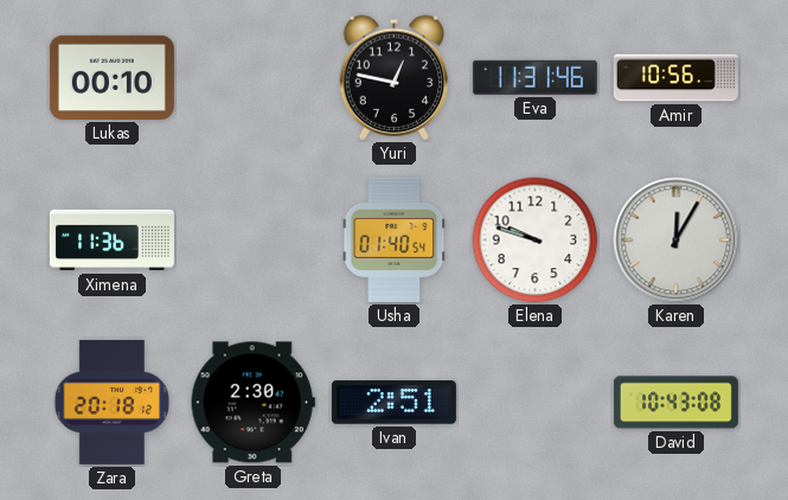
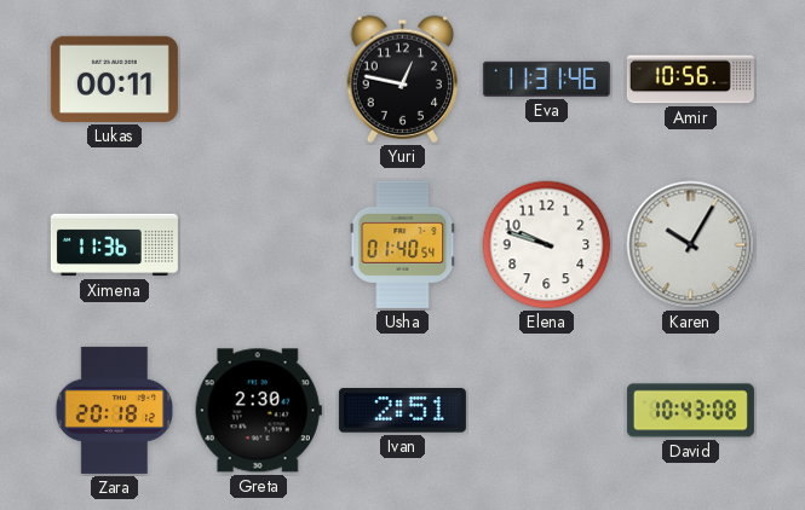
Lukas: 00:10 -> 00:11 (114, 79)
Karen: 12:05 -> 10:05 (691, 245)
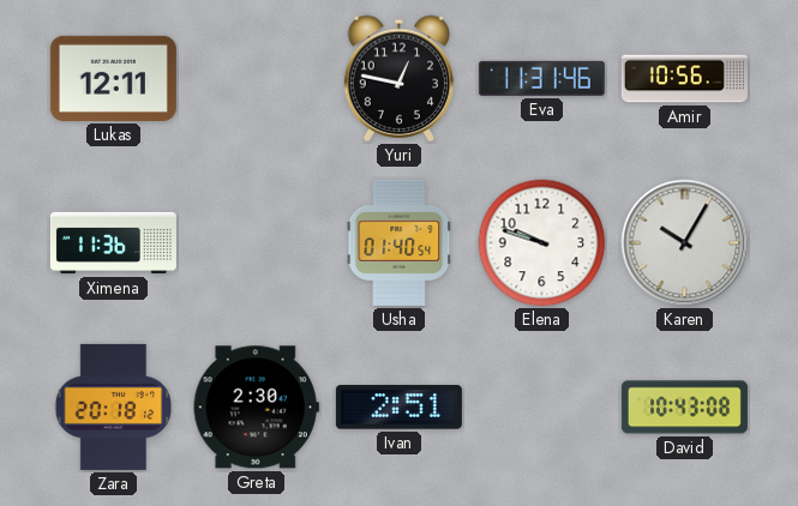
Lukas: 00:11 -> 12:11 (113, 78)
